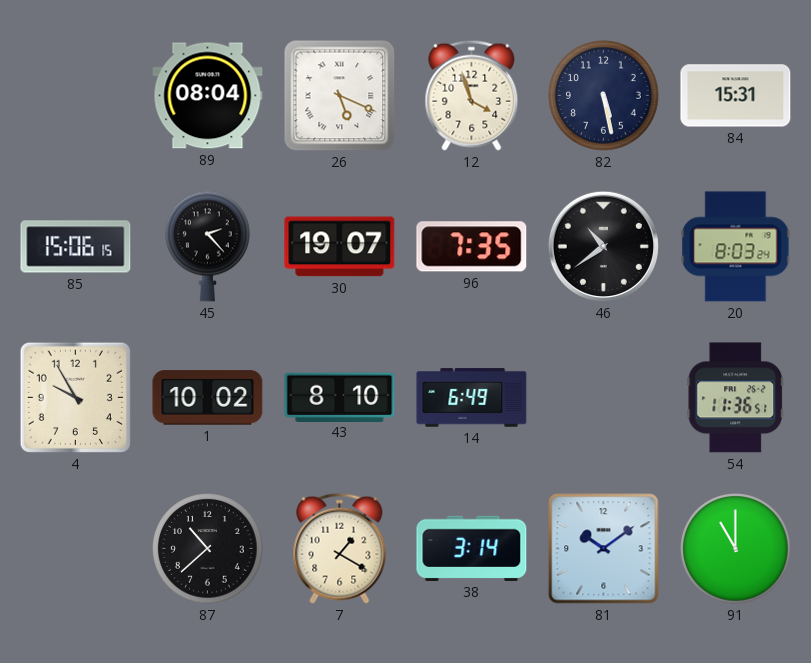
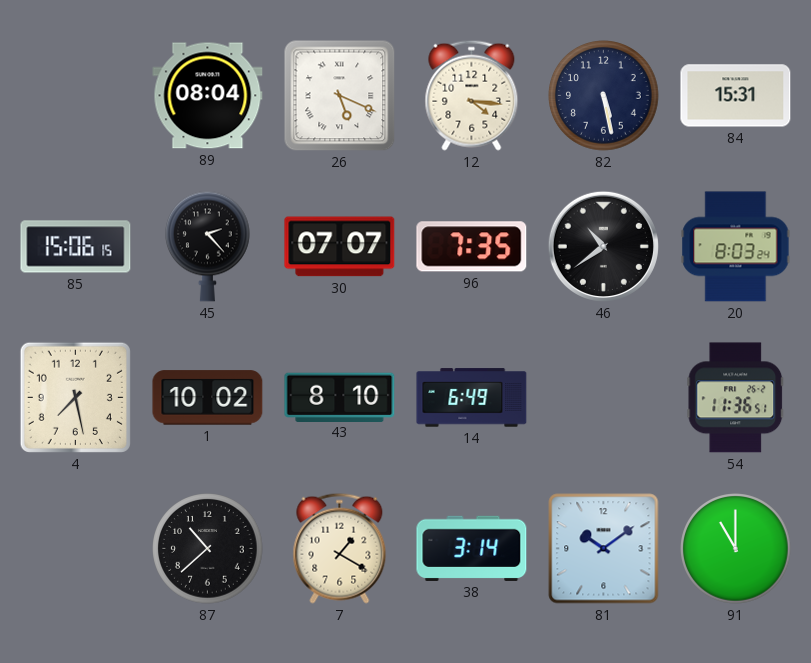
12: 3:57 -> 4:16 (472, 95)
30: 19:07 -> 07:07 (340, 247)
4: 9:55 -> 7:28 (75, 397)
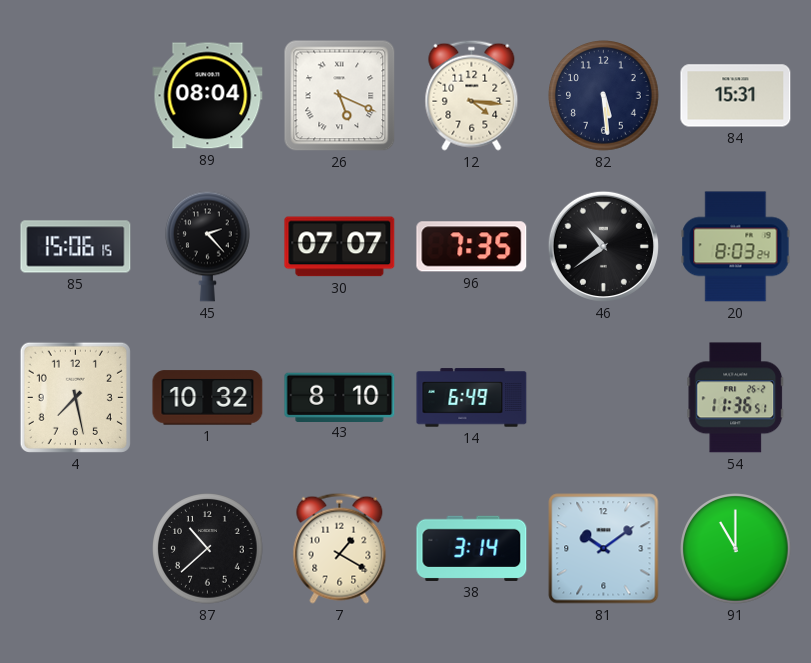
82: 5:28 -> 5:29 (604, 96)
1: 10:02 -> 10:32 (208, 398)
